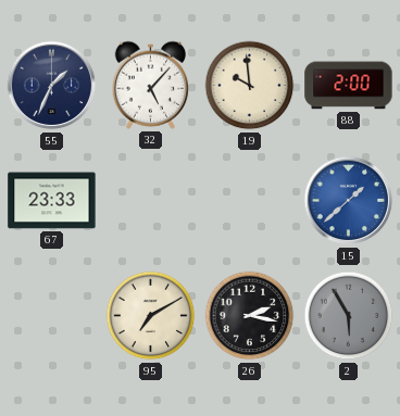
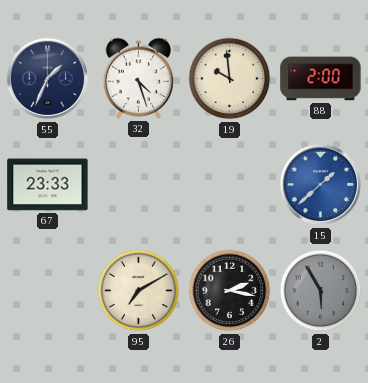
32: 5:07 -> 4:27 (138, 78)
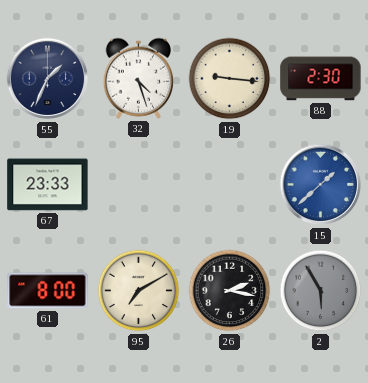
19: 9:59 -> 9:16 (230, 79)
88: 2:00 -> 2:30 (321, 79)
61: none -> 8:00 (48, 291)
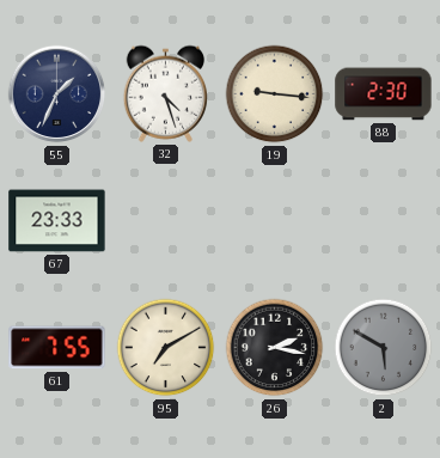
15: 1:38 -> none (321, 185)
61: 8:00 -> 7:55 (57, 348)
2: 5:55 -> 5:50 (384, 348)
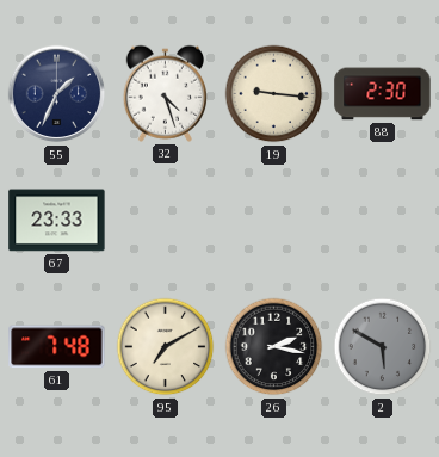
61: 7:55 -> 7:48 (57, 347)
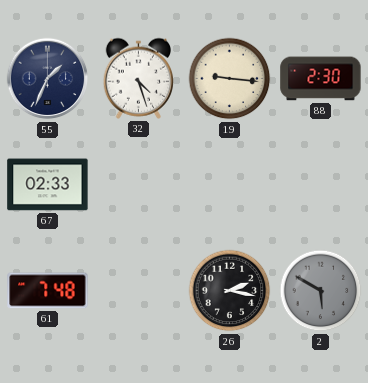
67: 23:33 -> 02:33 (48, 185)
95: 7:10 -> none (166, 347)
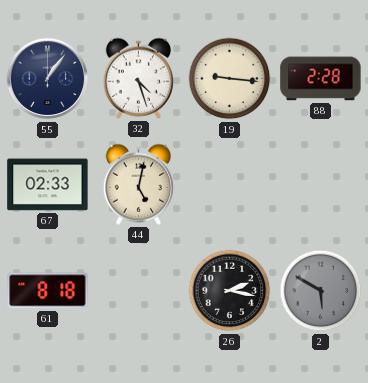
55: 1:34 -> 1:06 (48, 79)
88: 2:30 -> 2:28 (321, 79)
44: none -> 5:02 (138, 184)
61: 7:48 -> 8:18 (48, 291)
